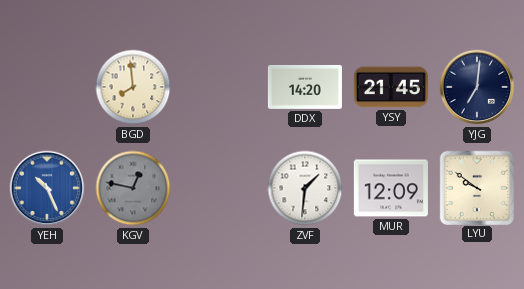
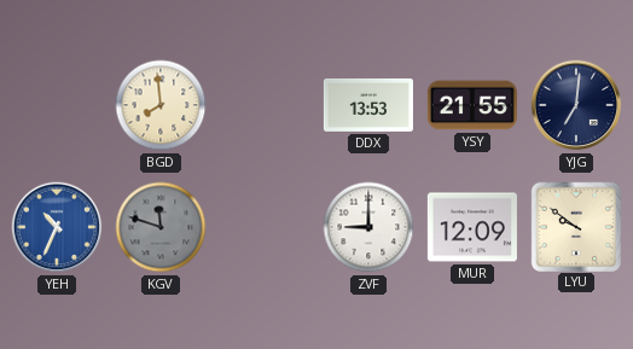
DDX: 14:20 -> 13:53 (368, 105)
YSY: 21:45 -> 21:55 (472, 105)
YEH: 10:26 -> 10:34 (57, 227)
KGV: 12:47 -> 11:48 (161, 227)
ZVF: 1:31 -> 9:00 (368, 227)
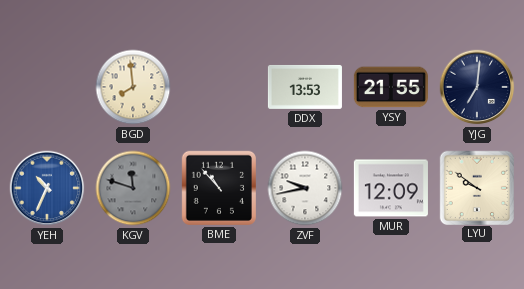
BME: none -> 10:53 (219, 188)
ZVF: 9:00 -> 9:43 (305, 188)
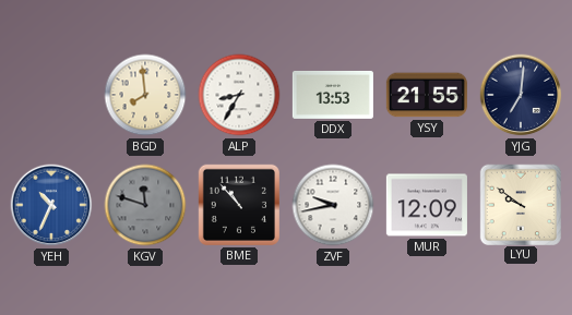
ALP: none -> 8:35 (239, 95)
